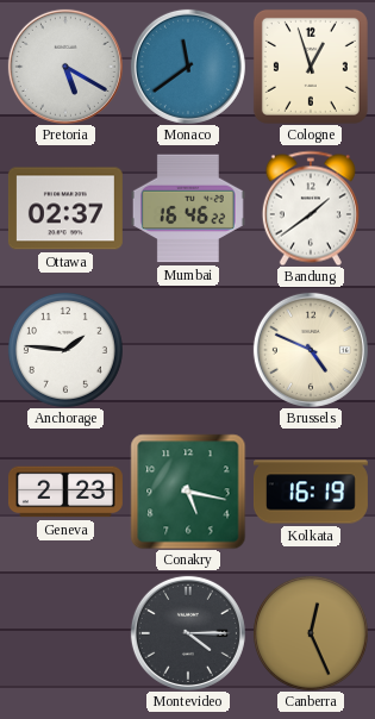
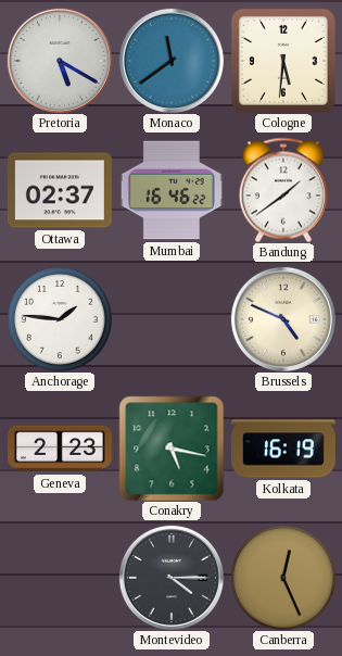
Cologne: 12:57 -> 5:31 (283, 61)
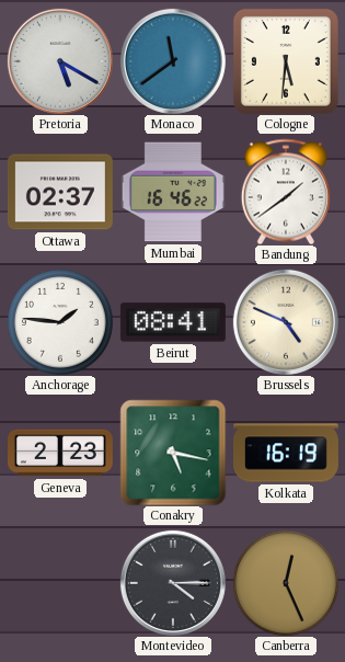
Beirut: none -> 08:41 (173, 322)
